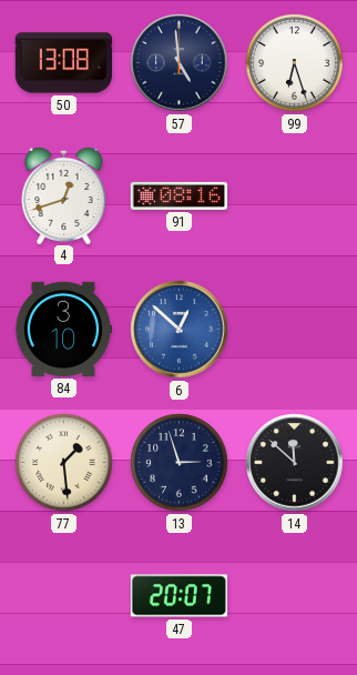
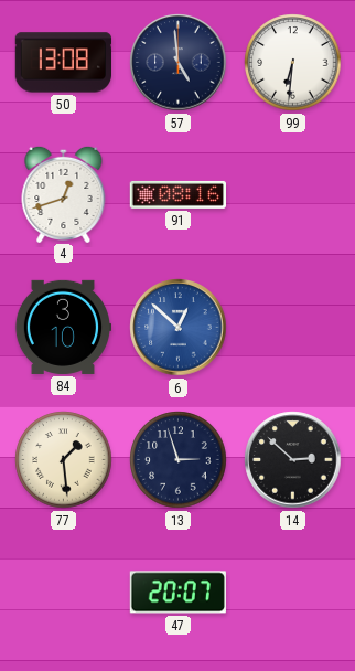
99: 6:27 -> 6:31 (293, 63)
14: 11:52 -> 2:52 (293, 460)
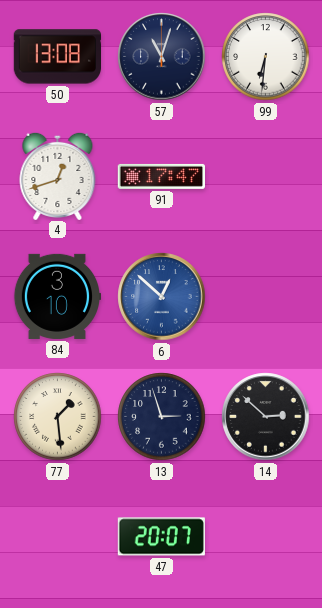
57: 4:59 -> 11:03 (162, 57)
91: 08:16 -> 17:47 (161, 176)
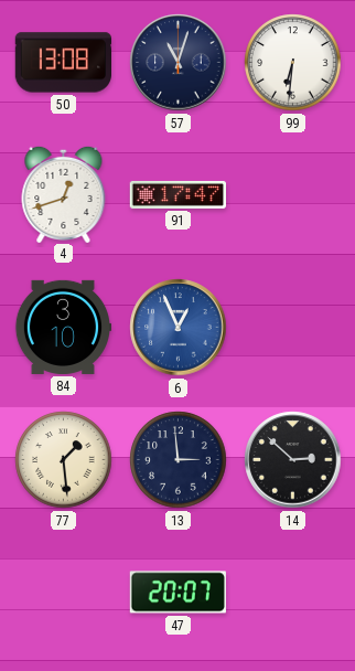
6: 12:52 -> 12:56 (179, 328)
13: 2:57 -> 2:59 (179, 460)
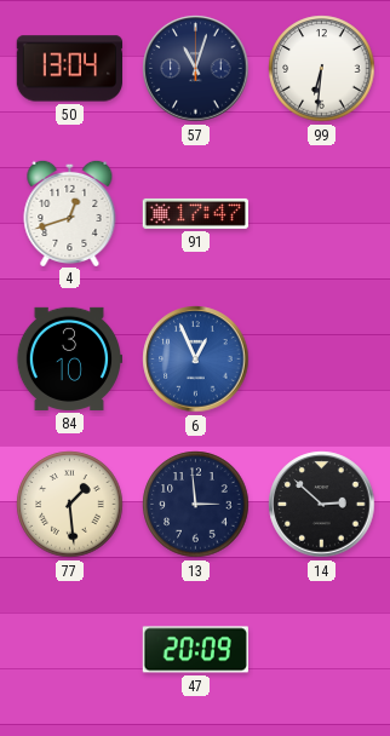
50: 13:08 -> 13:04 (69, 69)
47: 20:07 -> 20:09 (195, 650)
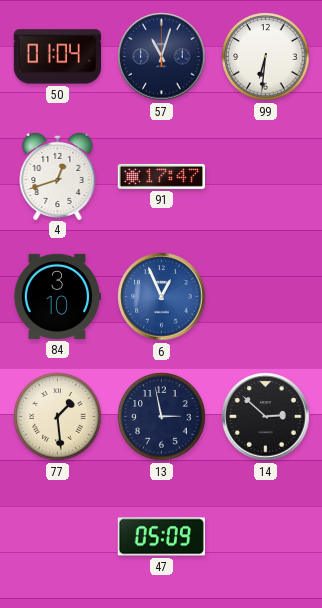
50: 13:04 -> 01:04 (57, 57)
13: 2:59 -> 2:58 (162, 417)
47: 20:09 -> 05:09 (161, 537)
